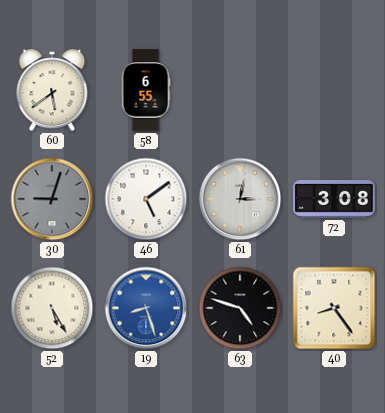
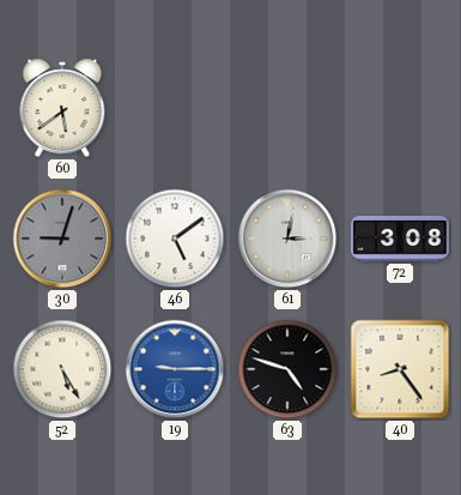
58: 6:55 -> none (146, 90)
19: 8:27 -> 9:15 (175, 369)
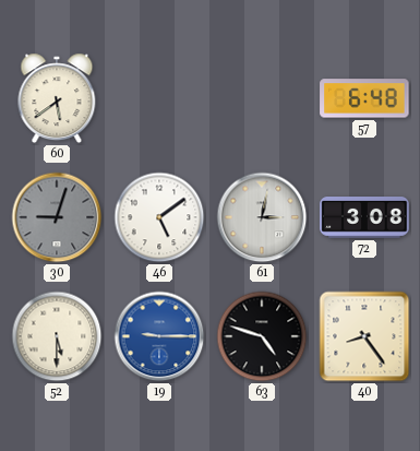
57: none -> 6:48 (364, 98)
52: 5:25 -> 5:30 (57, 336)
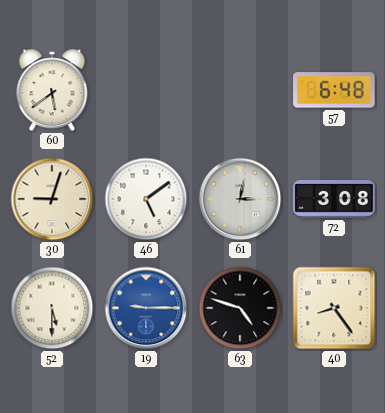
30 dial: grey -> cream (52, 199)
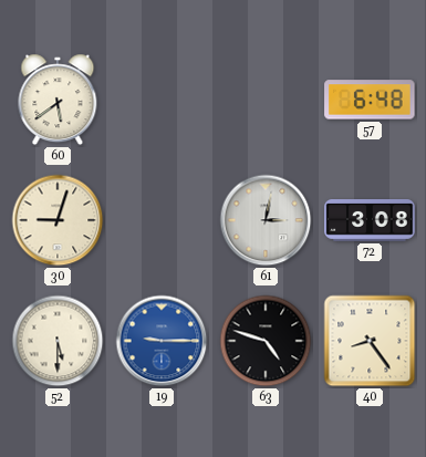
46: 5:09 -> none (146, 199)
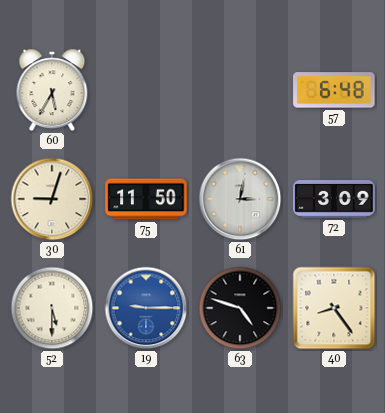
60: 5:39 -> 5:35 (52, 90)
75: none -> 11:50 (146, 199)
72: 3:08 -> 3:09 (334, 200)
